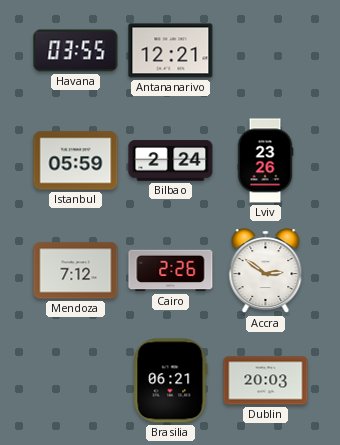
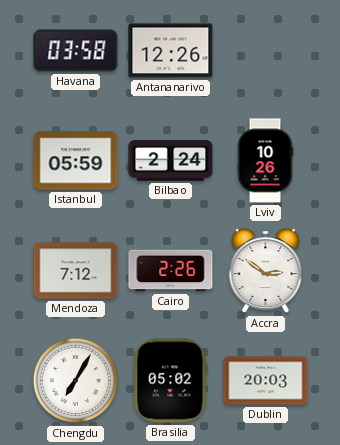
Havana: 03:55 -> 03:58 (76, 51)
Antananarivo: 12:21 -> 12:26 (171, 51)
Lviv: 23:26 -> 10:26 (265, 161)
Chengdu: none -> 7:05 (76, 381)
Brasilia: 06:21 -> 05:02 (171, 381)
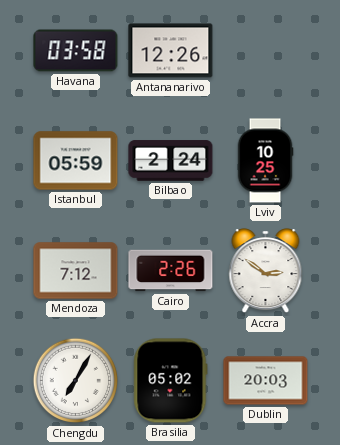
Lviv: 10:26 -> 10:25 (265, 161)
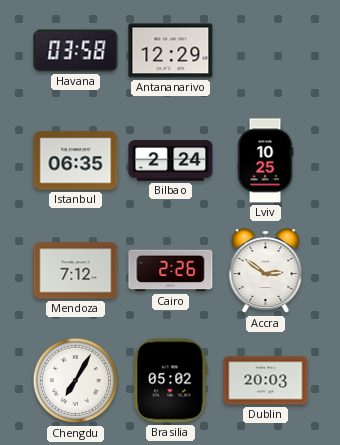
Antananarivo: 12:26 -> 12:29 (171, 51)
Istanbul: 05:59 -> 06:35 (76, 161)
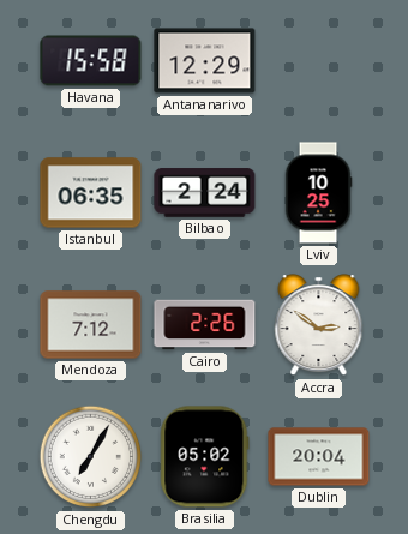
Havana: 03:58 -> 15:58 (91, 61)
Dublin: 20:03 -> 20:04 (319, 457)
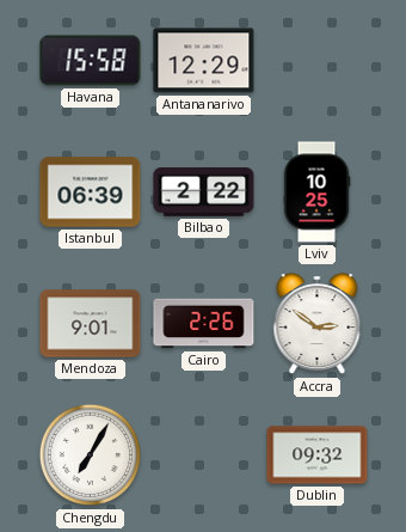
Istanbul: 06:35 -> 06:39 (91, 192)
Bilbao: 2:24 -> 2:22 (204, 192)
Mendoza: 7:12 -> 9:01 (91, 324)
Brasilia: 05:02 -> none (205, 457)
Dublin: 20:04 -> 09:32 (318, 455)
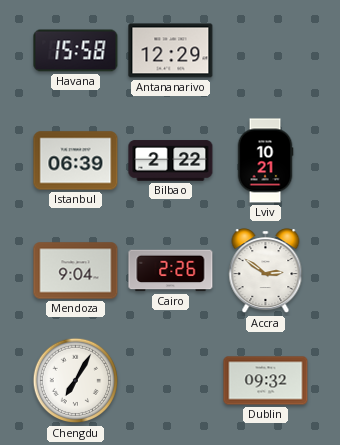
Lviv: 10:25 -> 10:21 (265, 161)
Mendoza: 9:01 -> 9:04 (76, 271)
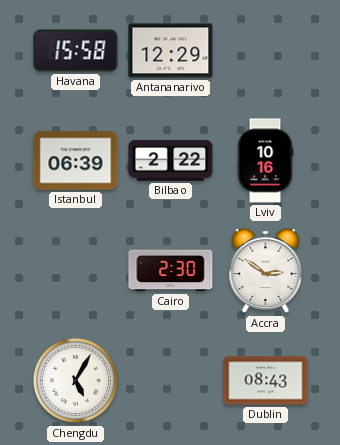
Lviv: 10:21 -> 10:16 (265, 161)
Mendoza: 9:04 -> none (76, 271)
Cairo: 2:26 -> 2:30 (171, 271)
Chengdu: 7:05 -> 5:05 (76, 381)
Dublin: 09:32 -> 08:43 (266, 381)
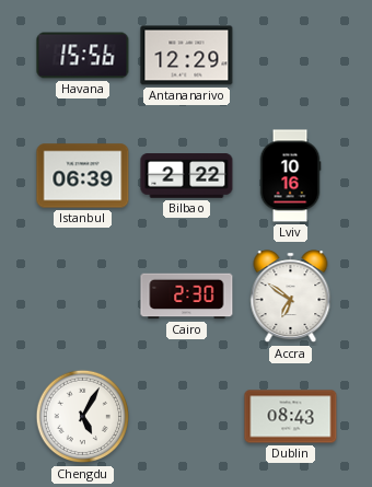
Havana: 15:58 -> 15:56 (83, 56)
Accra: 2:51 -> 6:51 (291, 297)
